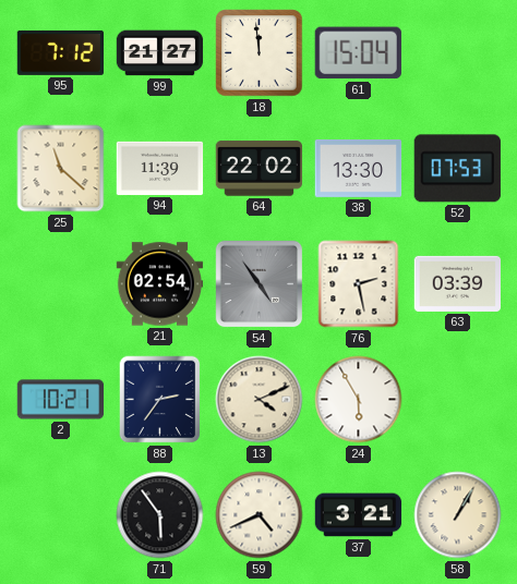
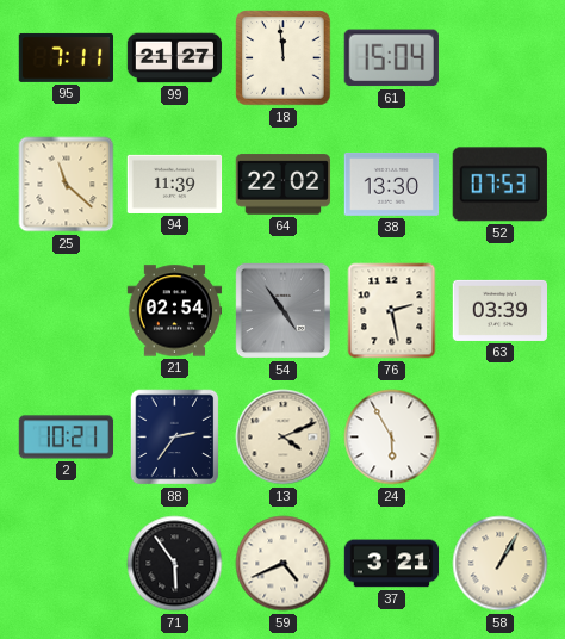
95: 7:12 -> 7:11 (67, 57)
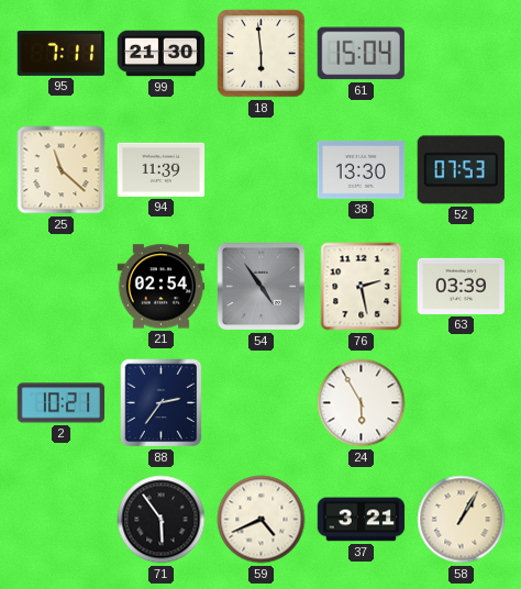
99: 21:27 -> 21:30 (162, 54)
18: 11:59 -> 5:59 (262, 54)
64: 22:02 -> none (284, 185)
13: 4:11 -> none (284, 438)
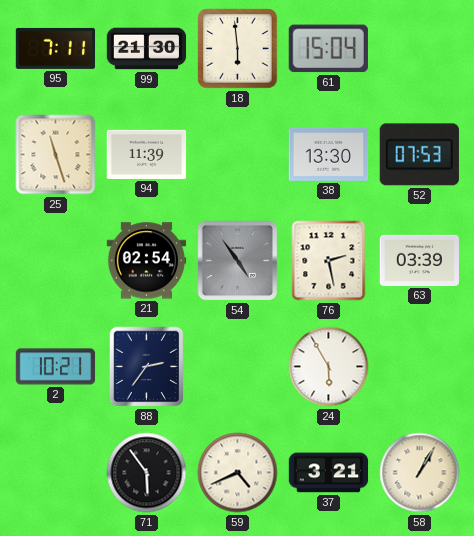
25: 11:22 -> 11:27 (56, 155)
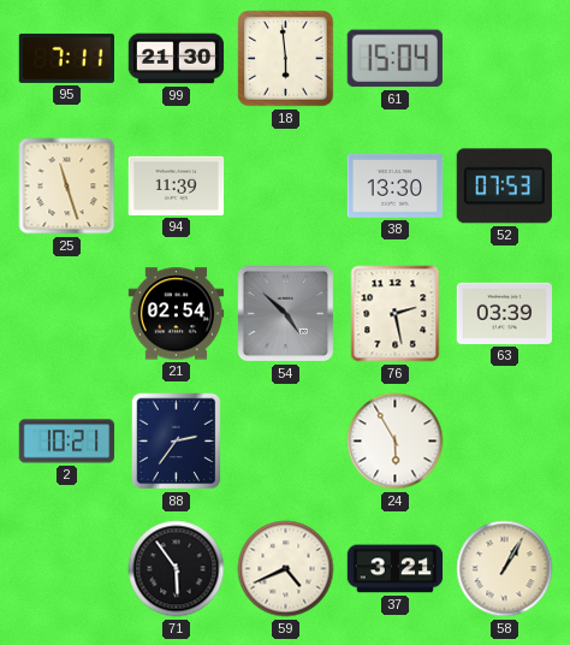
54: 4:54 -> 4:52 (286, 314)
